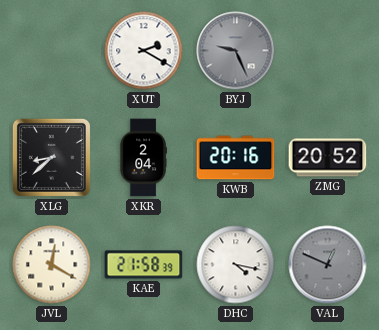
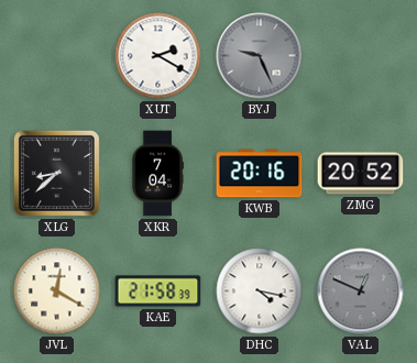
XKR: 2:04 -> 7:04 (157, 174)
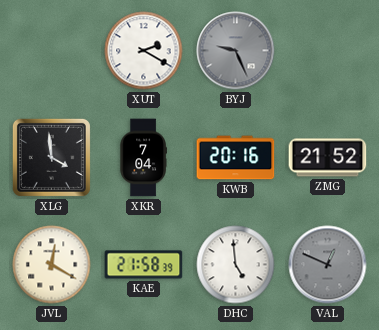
XLG: 8:38 -> 3:59 (51, 157)
ZMG: 20:52 -> 21:52 (328, 158)
DHC: 4:17 -> 4:59 (236, 265)
